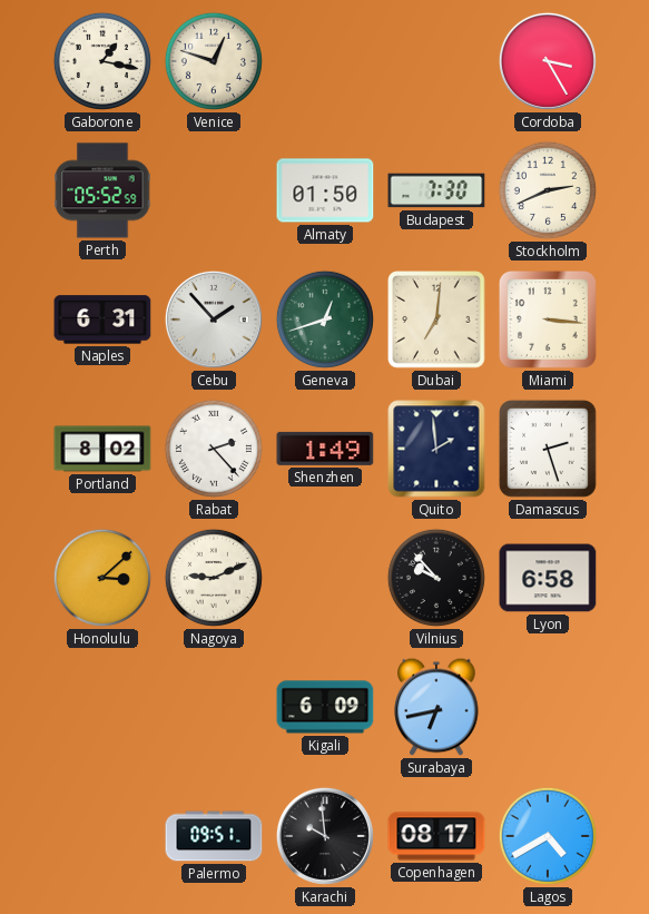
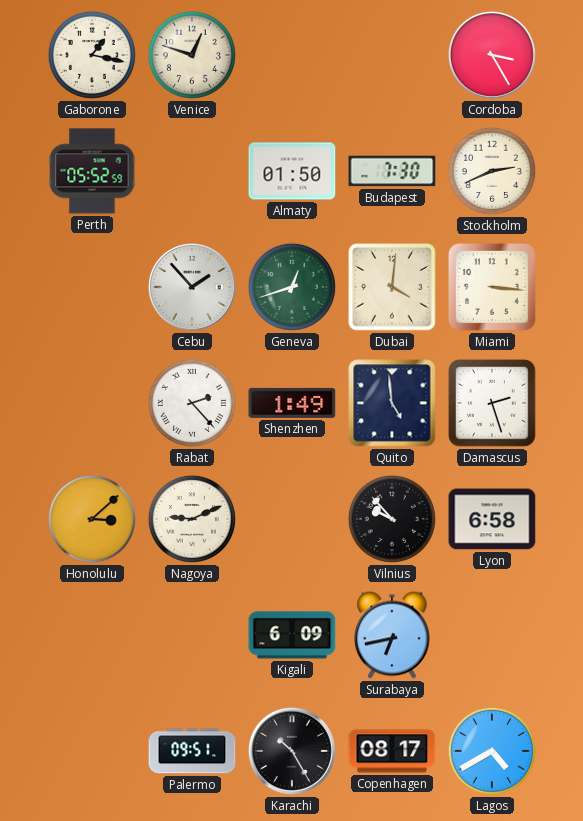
Naples: 6:31 -> none (102, 320)
Dubai: 7:01 -> 4:01 (392, 287)
Portland: 8:02 -> none (102, 449)
Quito: 1:59 -> 4:59 (392, 403)
Karachi: 9:59 -> 10:25 (292, 751)
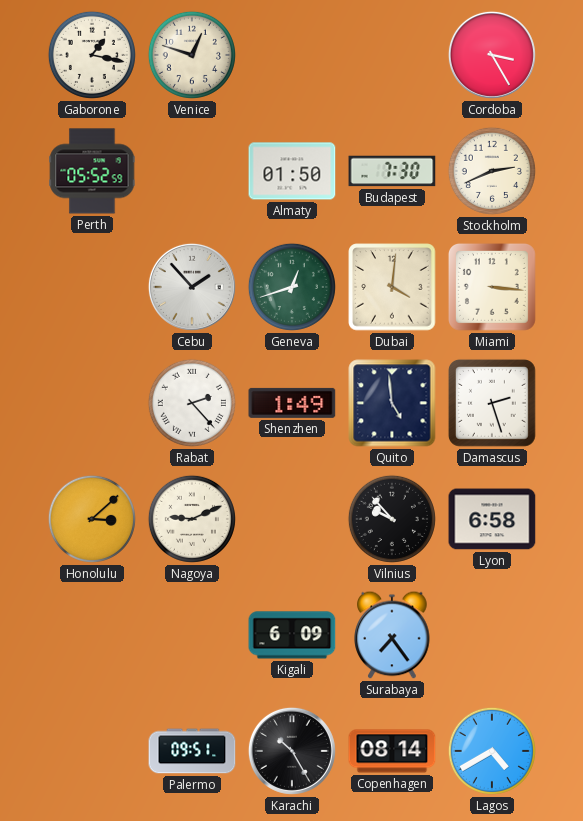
Surabaya: 6:43 -> 7:24 (392, 635)
Copenhagen: 08:17 -> 08:14 (392, 751)
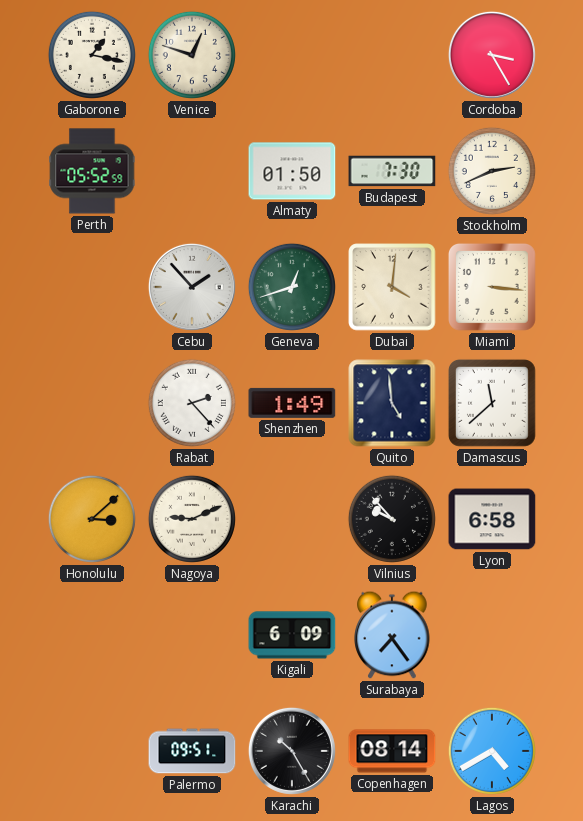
Damascus: 2:27 -> 11:38 (492, 403)
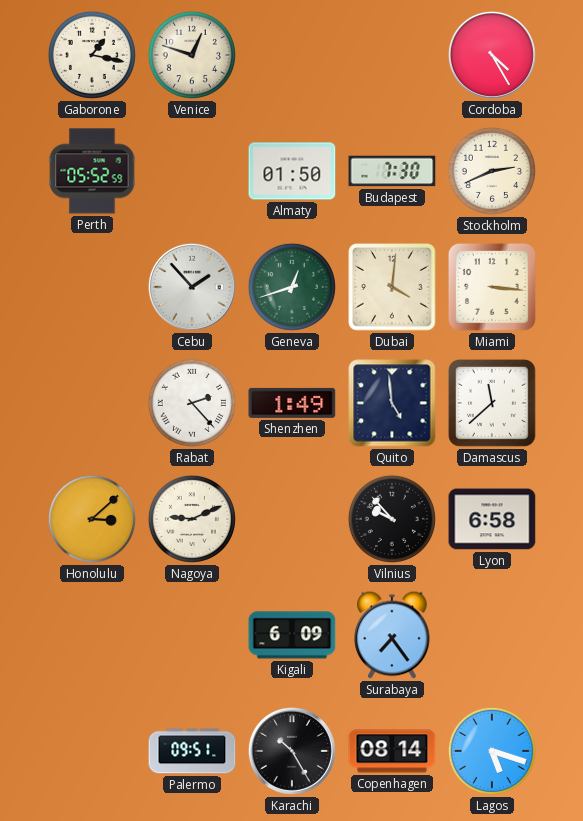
Cordoba: 3:25 -> 4:25 (492, 55)
Lagos: 4:40 -> 5:18 (492, 751)
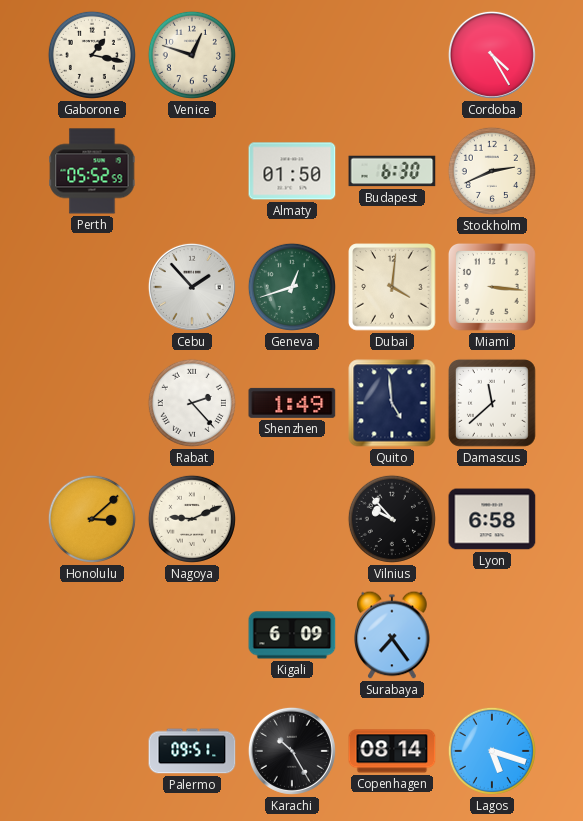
Budapest: 7:30 -> 6:30 (392, 171)
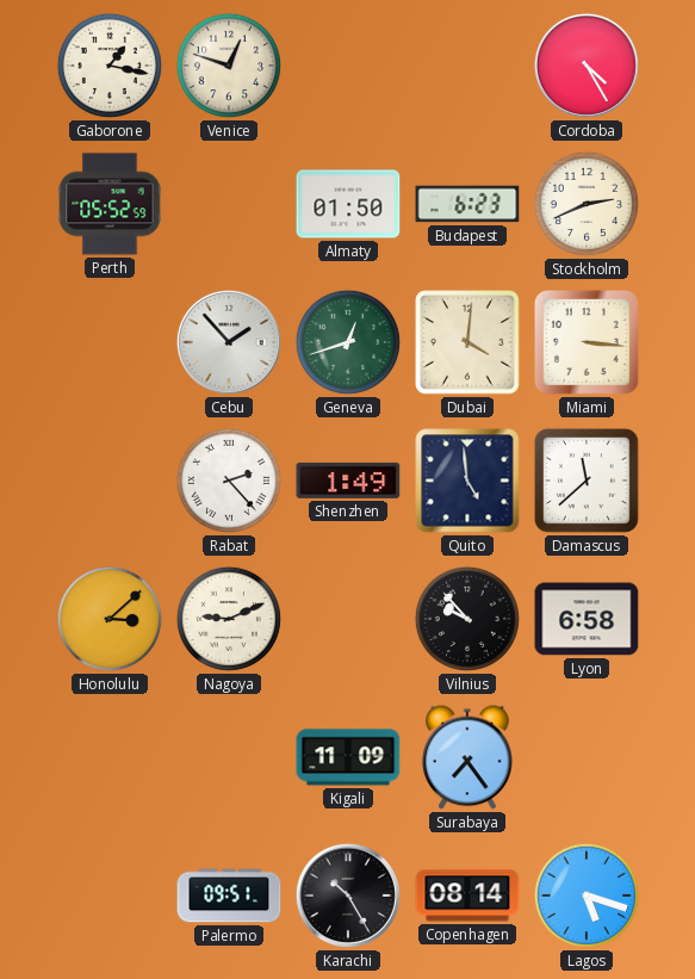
Budapest: 6:30 -> 6:23 (467, 204)
Kigali: 6:09 -> 11:09 (348, 757)
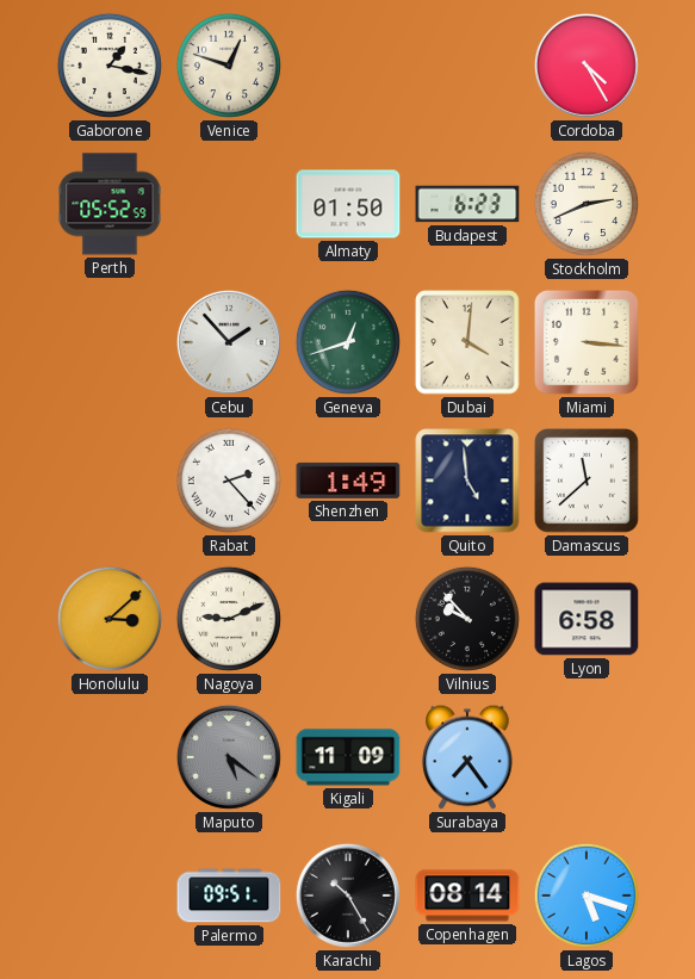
Maputo: none -> 5:21 (229, 757)
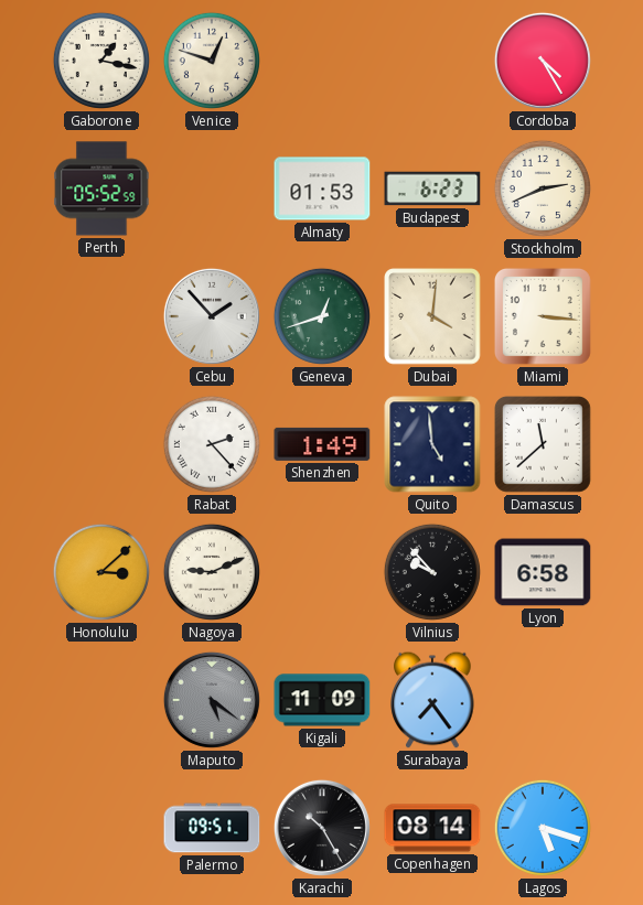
Almaty: 01:50 -> 01:53 (322, 188)
